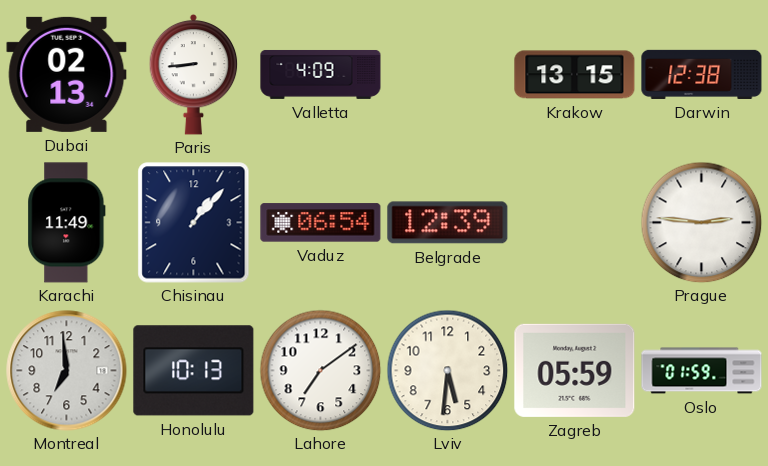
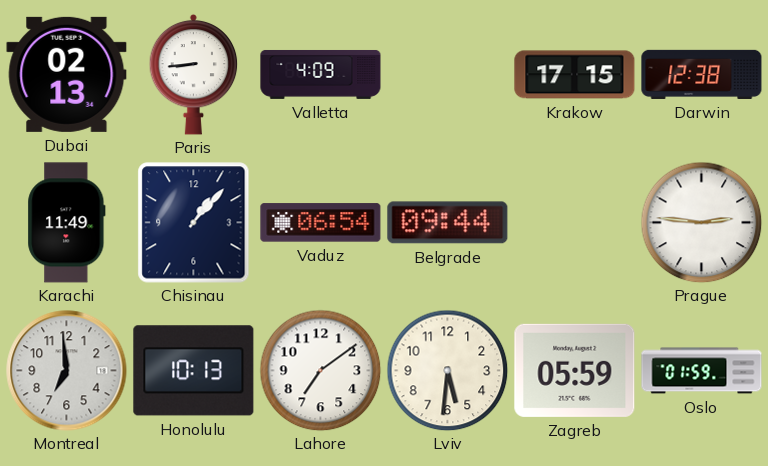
Krakow: 13:15 -> 17:15 (575, 75)
Belgrade: 12:39 -> 09:44 (448, 223)
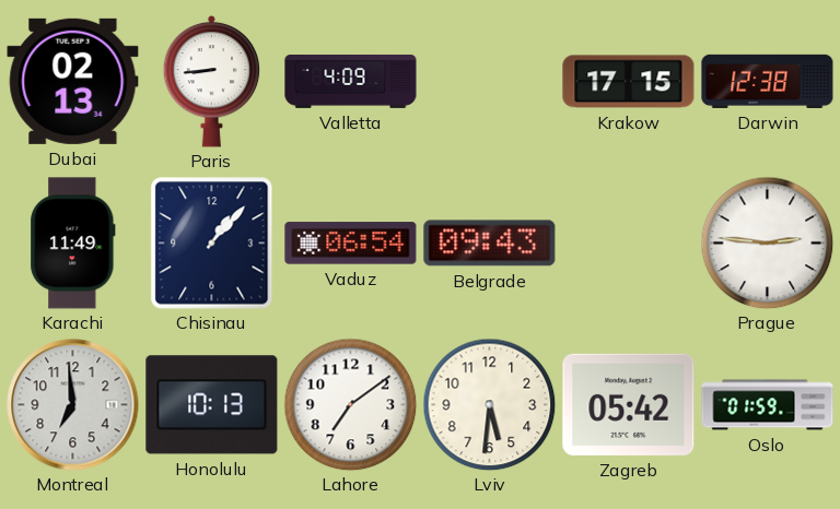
Belgrade: 09:44 -> 09:43 (490, 244)
Zagreb: 05:59 -> 05:42 (629, 404)
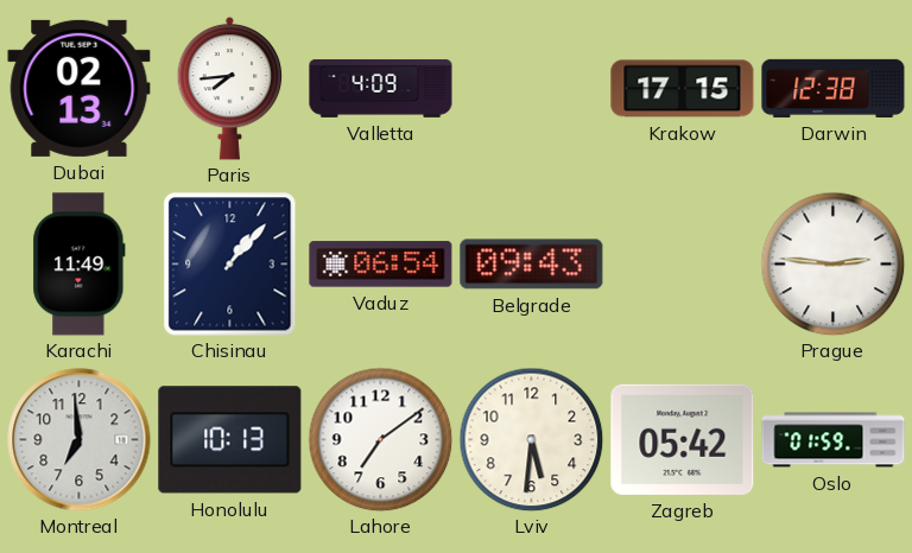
Paris: 8:44 -> 7:44 (230, 88)
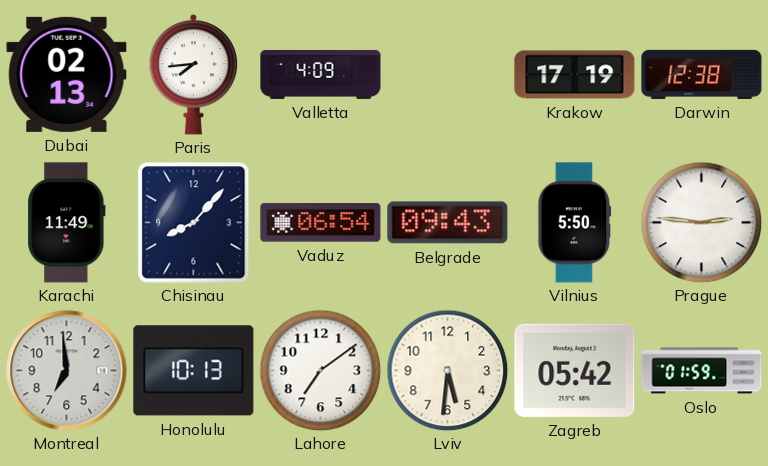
Krakow: 17:15 -> 17:19 (575, 75)
Chisinau: 1:07 -> 8:07 (194, 223)
Vilnius: none -> 5:50 (575, 223)
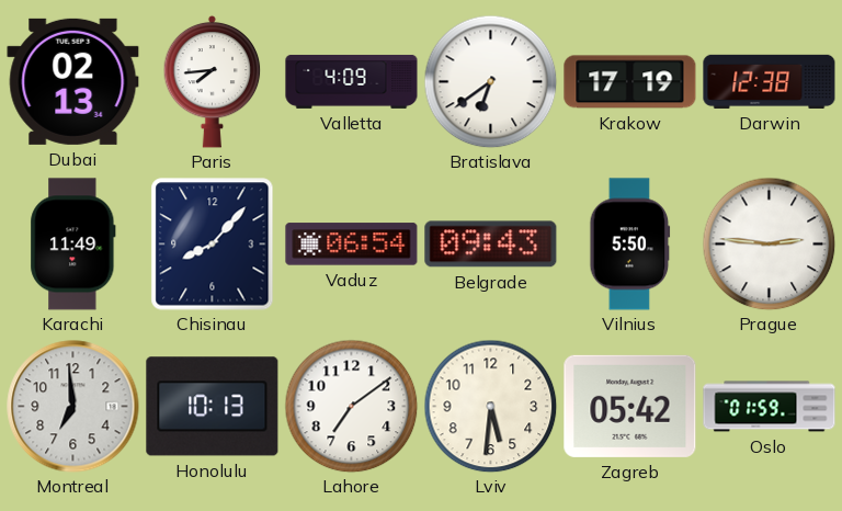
Bratislava: none -> 6:39 (490, 81)
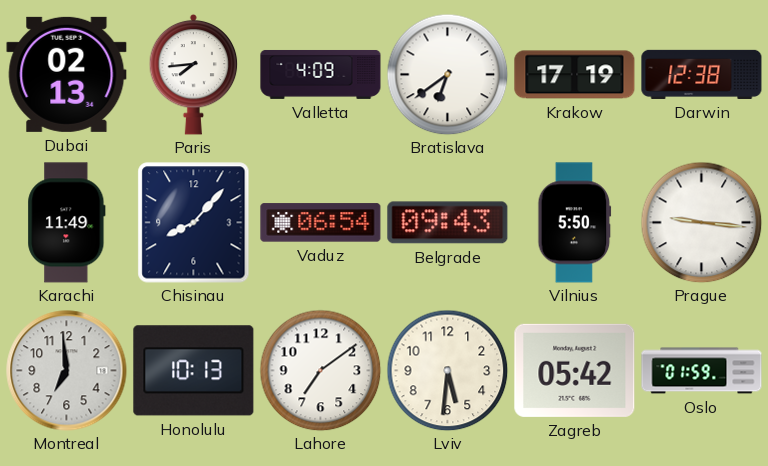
Prague: 2:46 -> 9:16 (701, 222)
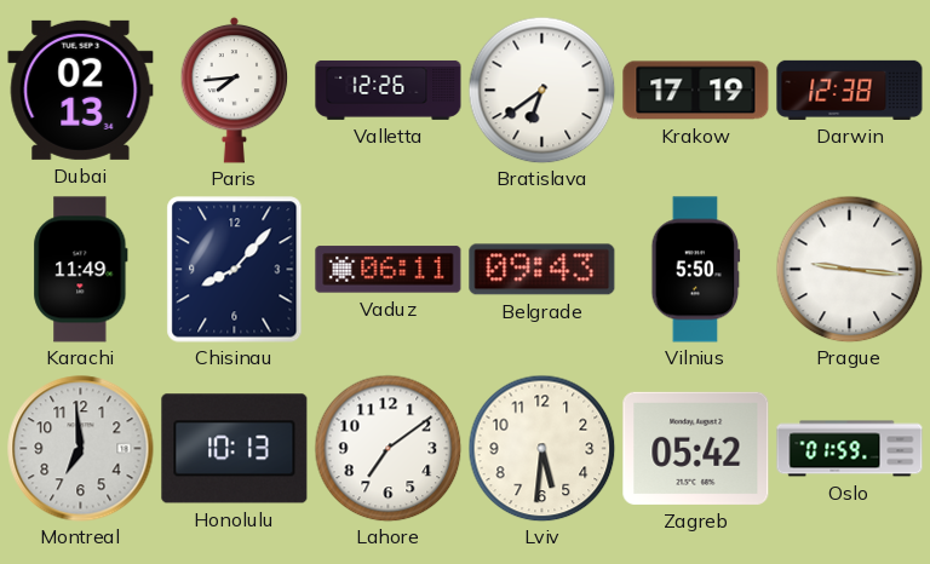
Valletta: 4:09 -> 12:26 (389, 90)
Vaduz: 06:54 -> 06:11 (389, 270)
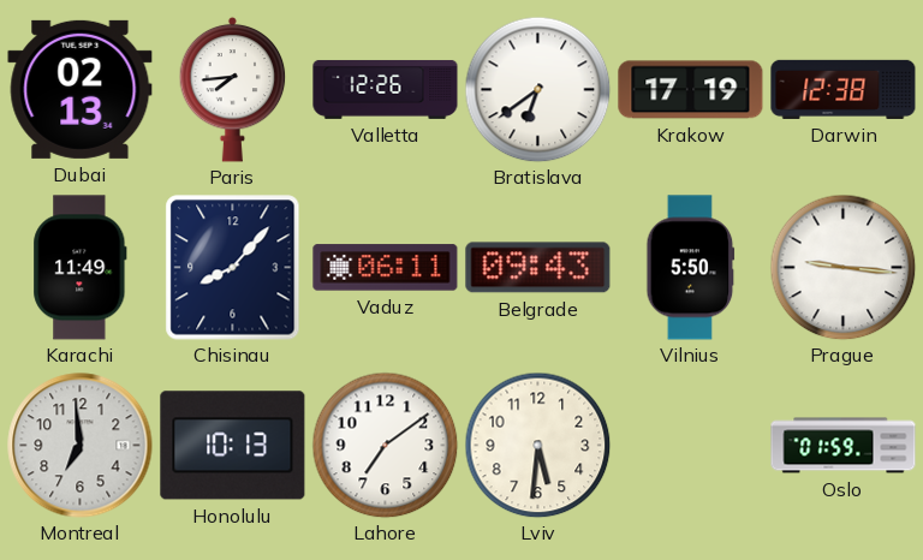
Zagreb: 05:42 -> none (696, 448)
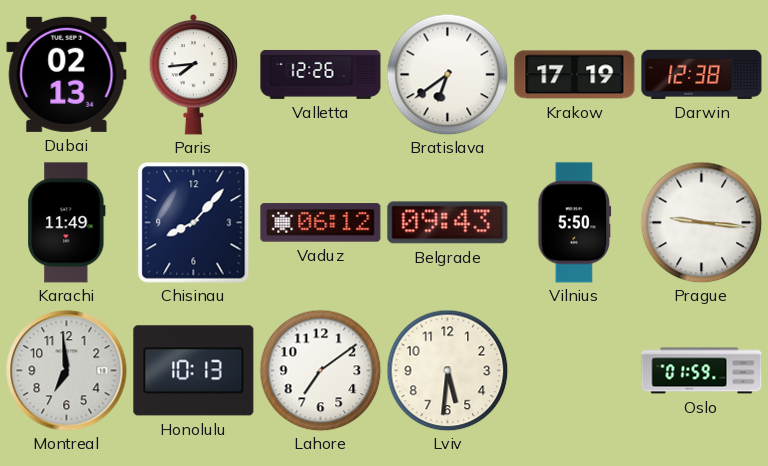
Vaduz: 06:11 -> 06:12 (321, 223)
